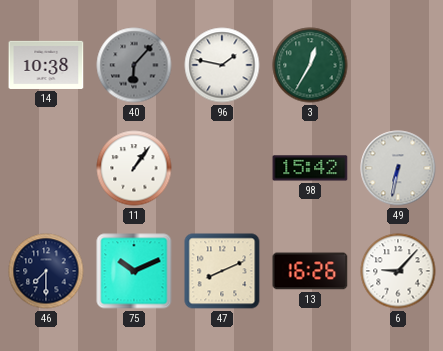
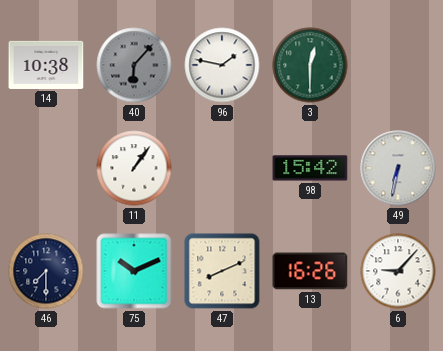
3: 12:35 -> 12:30 (310, 65)
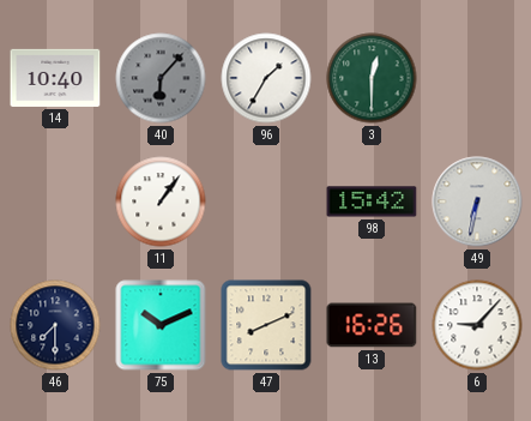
14: 10:38 -> 10:40 (55, 78)
96: 1:47 -> 1:35 (266, 78)
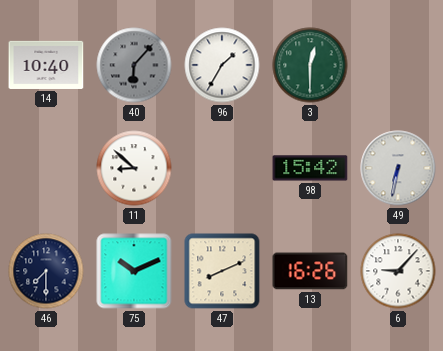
11: 1:06 -> 8:52 (134, 168)
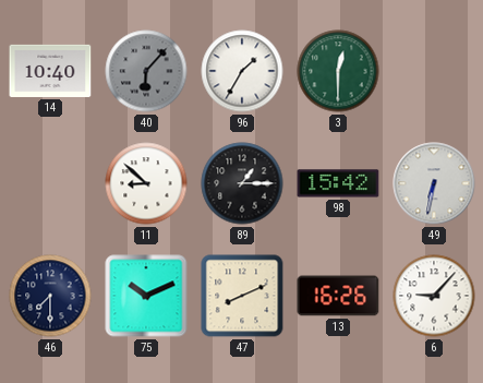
89: none -> 1:15 (242, 183)
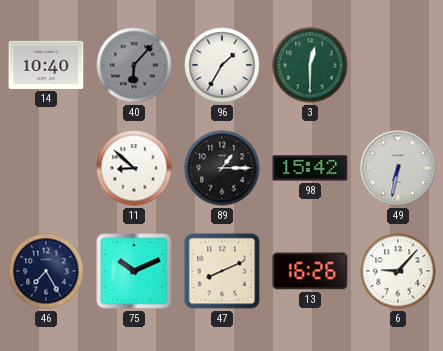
46: 7:30 -> 7:25 (46, 271)
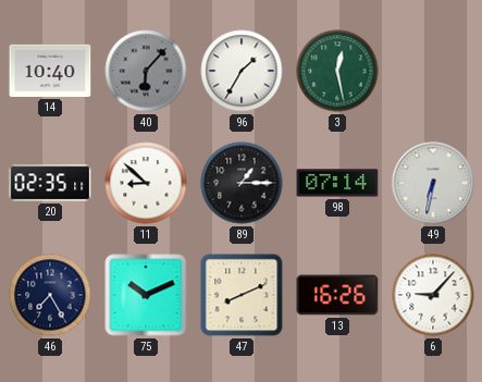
3: 12:30 -> 12:28 (337, 71)
20: none -> 02:35 (50, 183)
98: 15:42 -> 07:14 (337, 183)
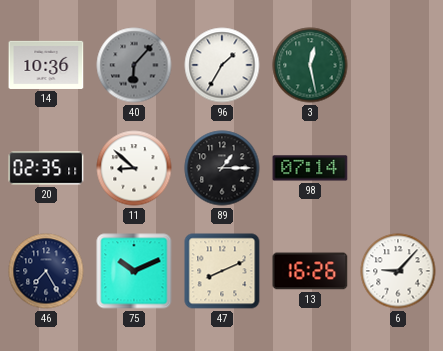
14: 10:40 -> 10:36 (46, 65)
49: 6:32 -> none (433, 183)
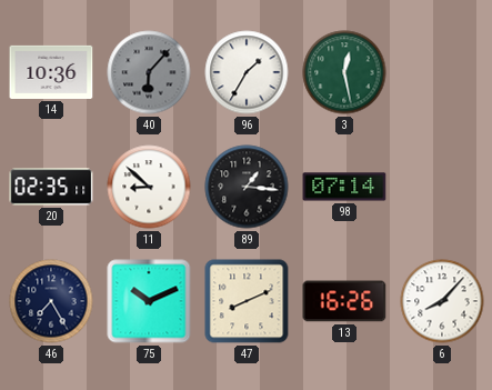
89: 1:15 -> 1:16 (247, 187)
6: 9:07 -> 8:07 (442, 301)
